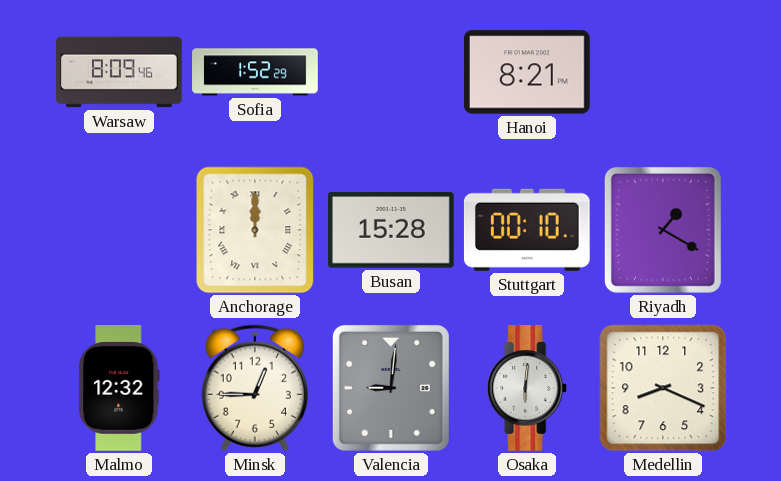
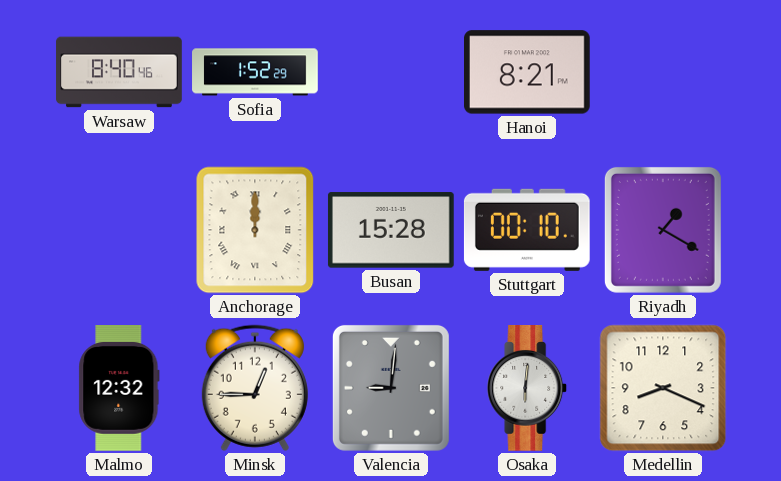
Warsaw: 8:09 -> 8:40 (119, 72)
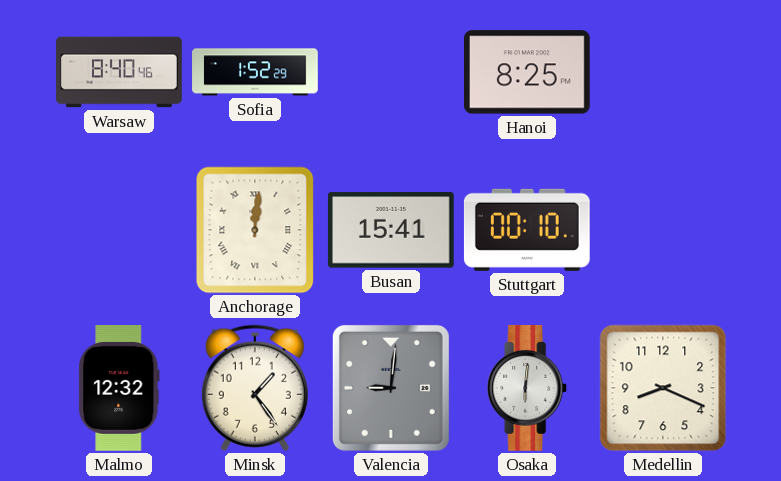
Hanoi: 8:21 -> 8:25 (528, 72)
Anchorage: 12:00 -> 12:01 (255, 230)
Busan: 15:28 -> 15:41 (391, 230)
Riyadh: 1:20 -> none (663, 230)
Minsk: 12:45 -> 1:24 (255, 388)
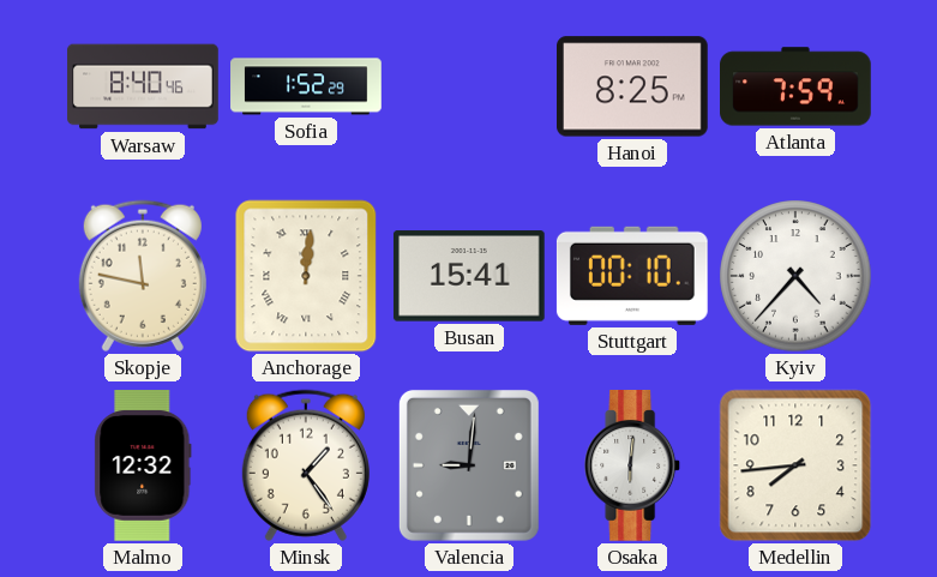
Atlanta: none -> 7:59 (795, 86)
Skopje: none -> 11:47 (143, 276)
Kyiv: none -> 4:37 (795, 276)
Medellin: 8:19 -> 7:44 (795, 465)
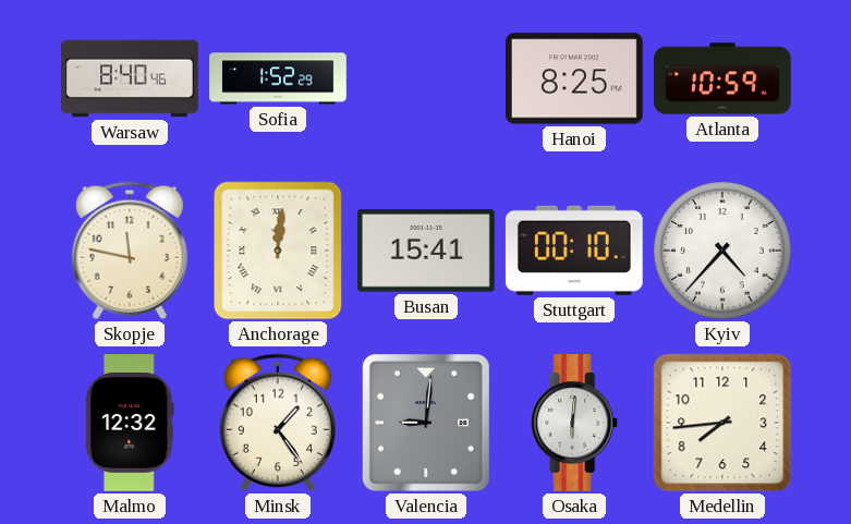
Atlanta: 7:59 -> 10:59 (722, 78)
